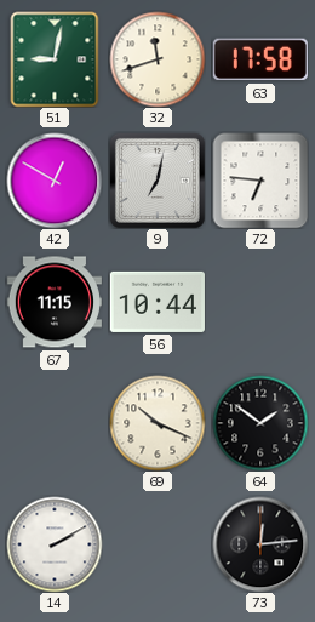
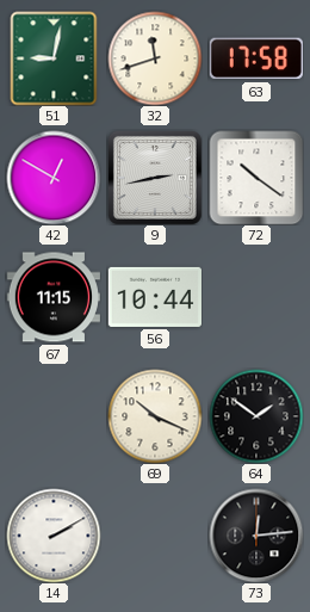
9: 7:02 -> 2:43 (155, 178)
72: 6:46 -> 10:21 (256, 178)
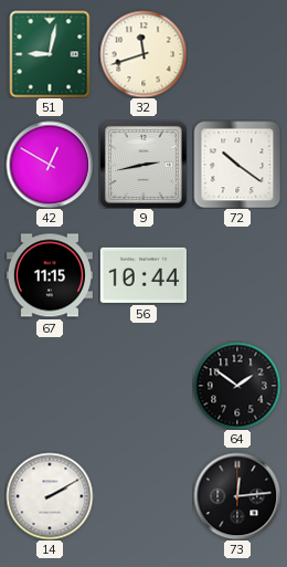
63: 17:58 -> none (256, 58)
69: 10:19 -> none (155, 416)
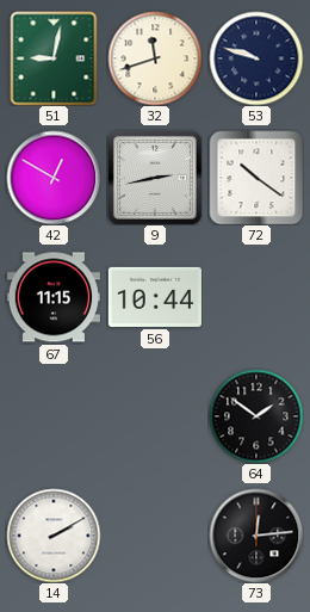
53: none -> 9:48 (256, 58)
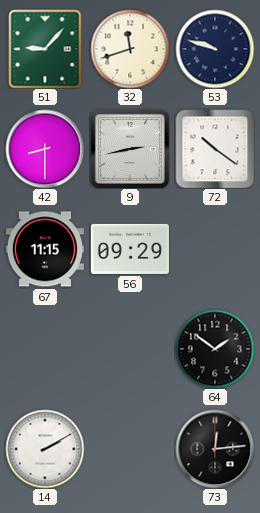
51: 9:02 -> 9:07 (45, 49)
42: 12:50 -> 8:30 (45, 149)
56: 10:44 -> 09:29 (130, 249)
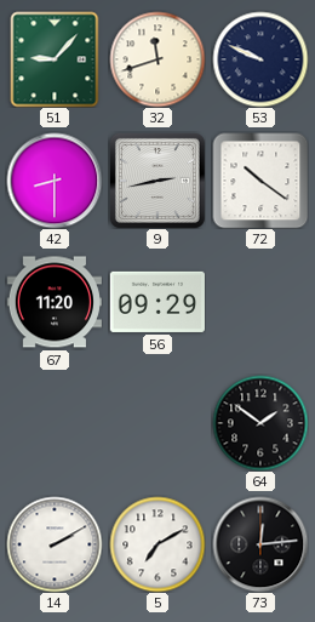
53: 9:48 -> 9:49 (260, 59)
67: 11:15 -> 11:20 (55, 302)
5: none -> 7:10 (157, 544)
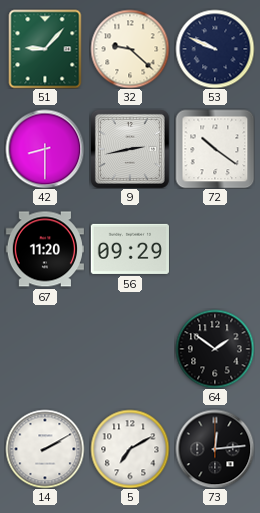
32: 11:42 -> 9:22 (130, 49)
